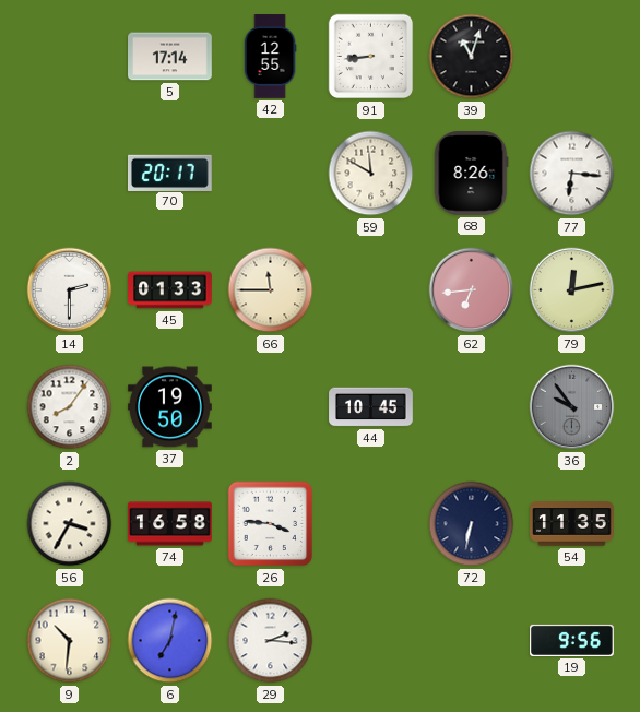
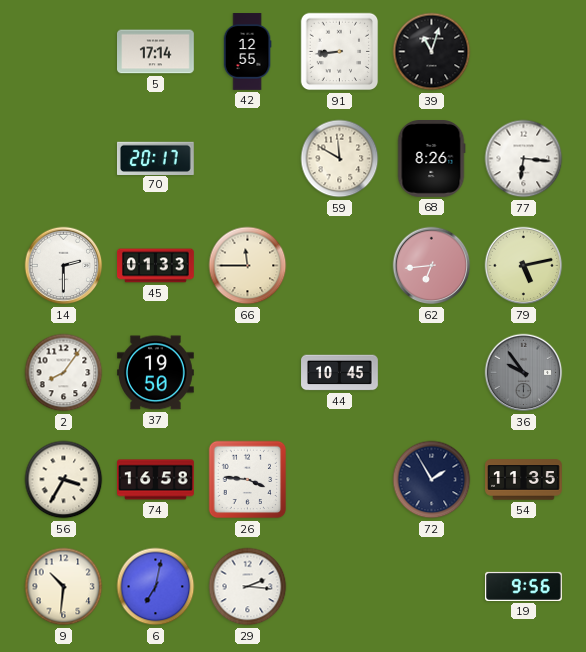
79: 12:13 -> 5:13 (524, 266)
72: 6:32 -> 1:55 (432, 480)
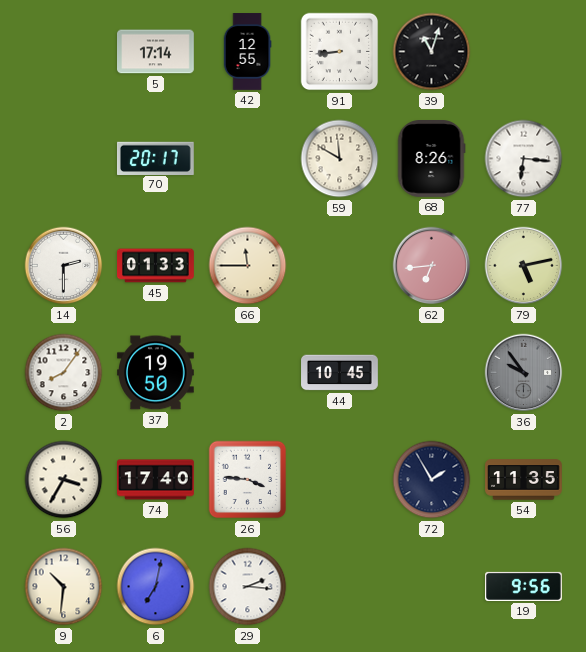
74: 16:58 -> 17:40 (156, 480)
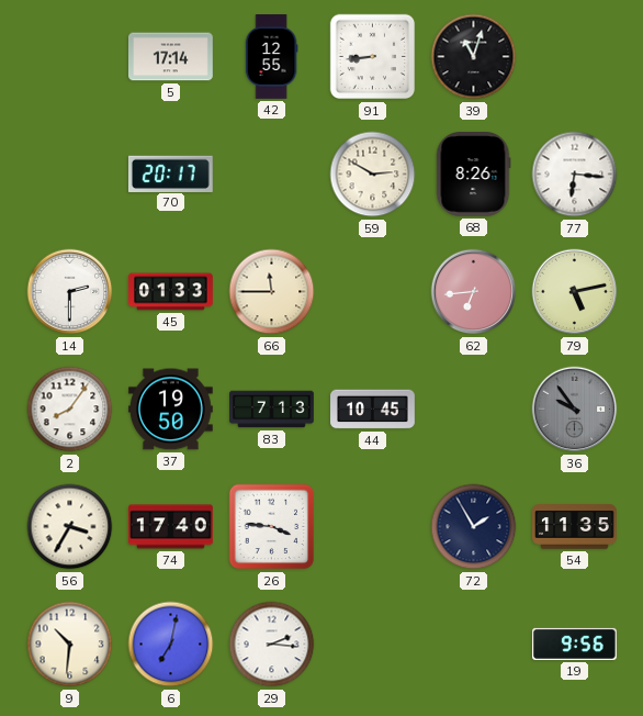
59: 11:50 -> 2:50 (373, 175)
83: none -> 7:13 (272, 410)
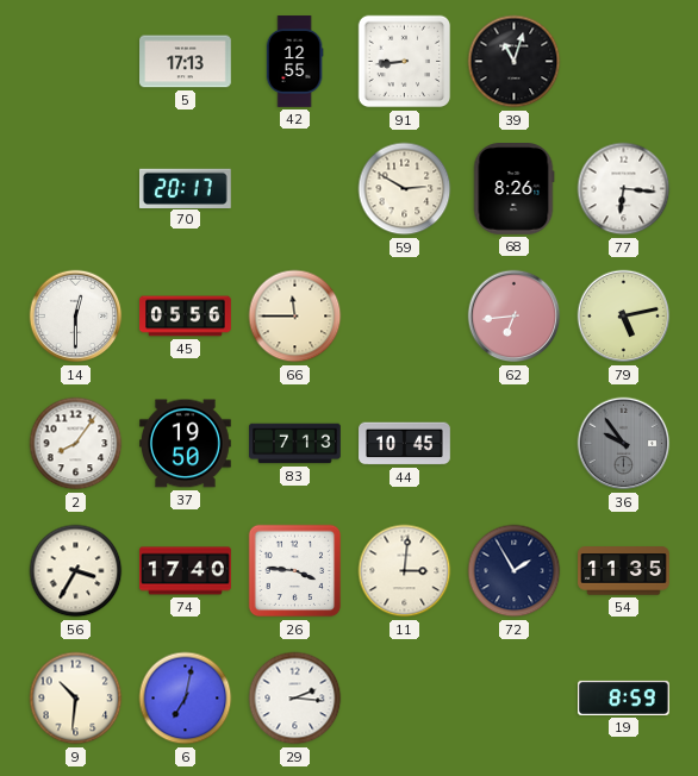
5: 17:14 -> 17:13 (186, 62)
14: 2:30 -> 12:30 (76, 317)
45: 01:33 -> 05:56 (186, 317)
11: none -> 3:01 (405, 571)
19: 9:56 -> 8:59 (624, 697)
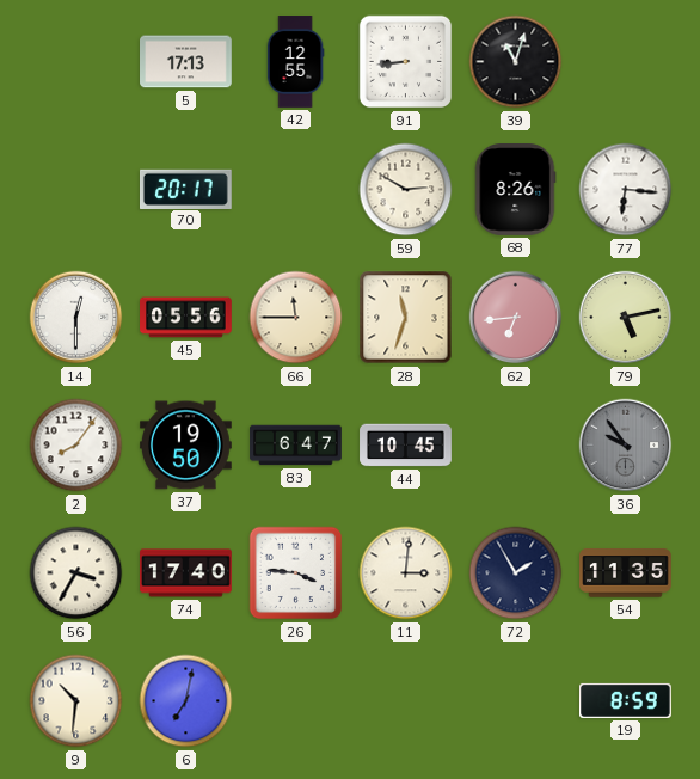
28: none -> 11:33 (406, 318)
83: 7:13 -> 6:47 (296, 446)
29: 2:16 -> none (295, 699)
